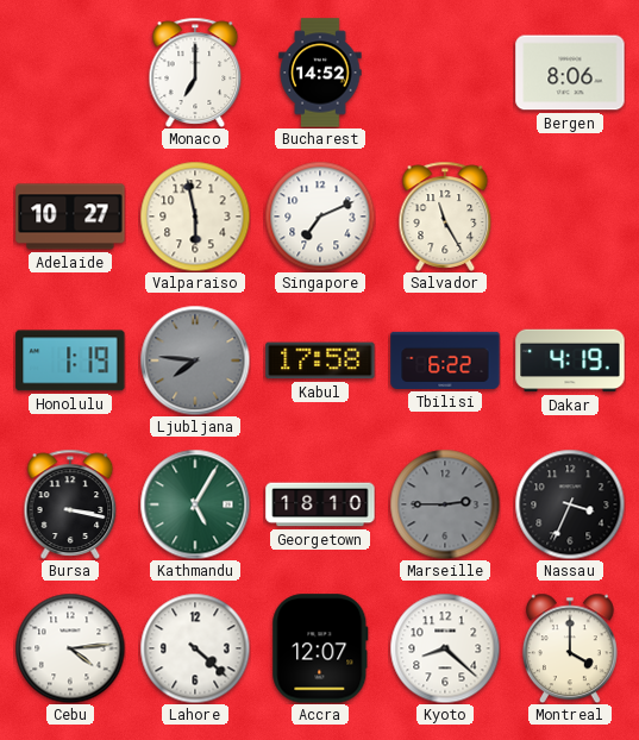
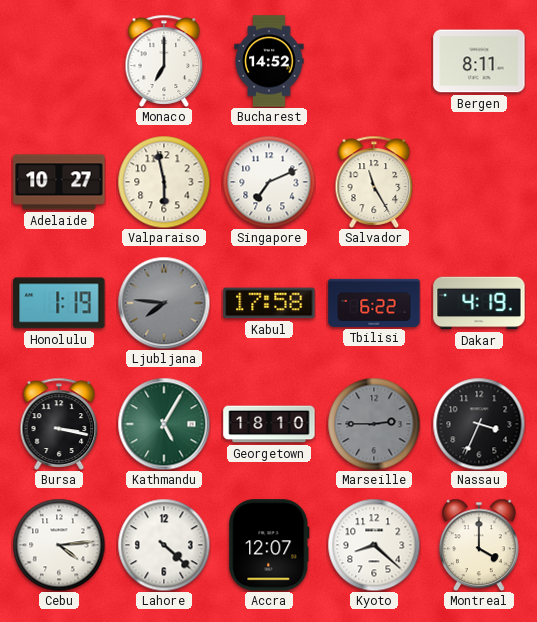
Bergen: 8:06 -> 8:11 (479, 61)
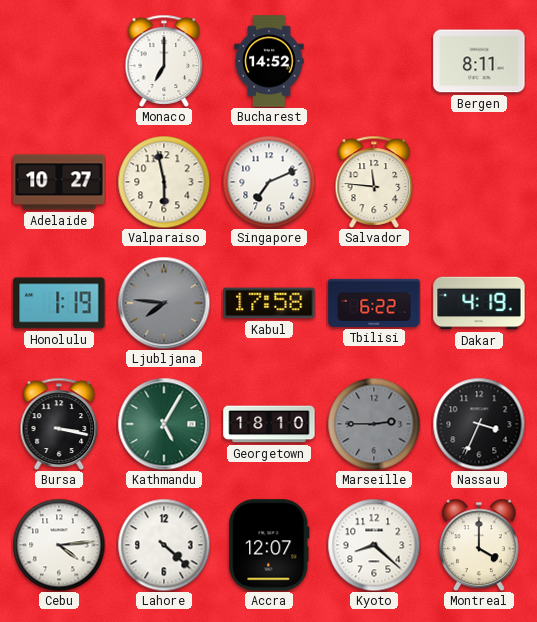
Salvador: 11:25 -> 11:46 (374, 182)
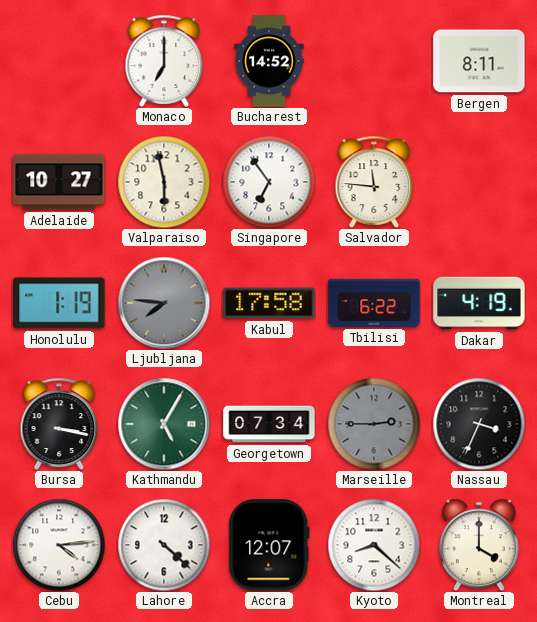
Singapore: 7:11 -> 6:54 (269, 182)
Georgetown: 18:10 -> 07:34 (269, 424)
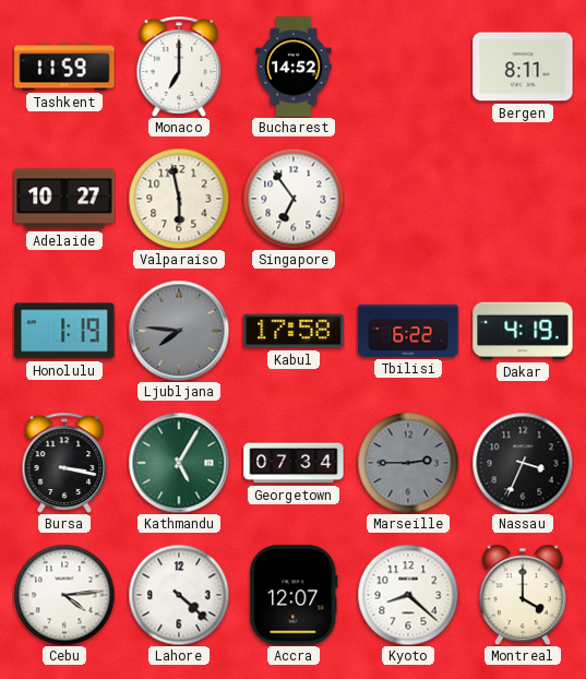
Tashkent: none -> 11:59 (64, 67)
Salvador: 11:46 -> none (374, 182)
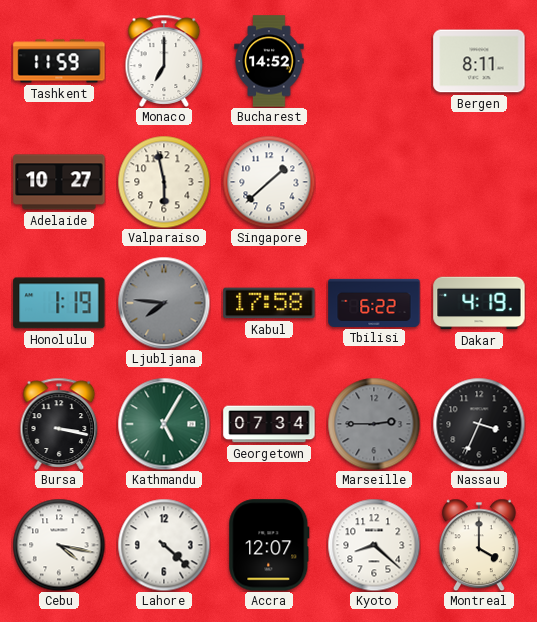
Singapore: 6:54 -> 1:38 (269, 182)
Cebu: 4:14 -> 4:17 (59, 545)
